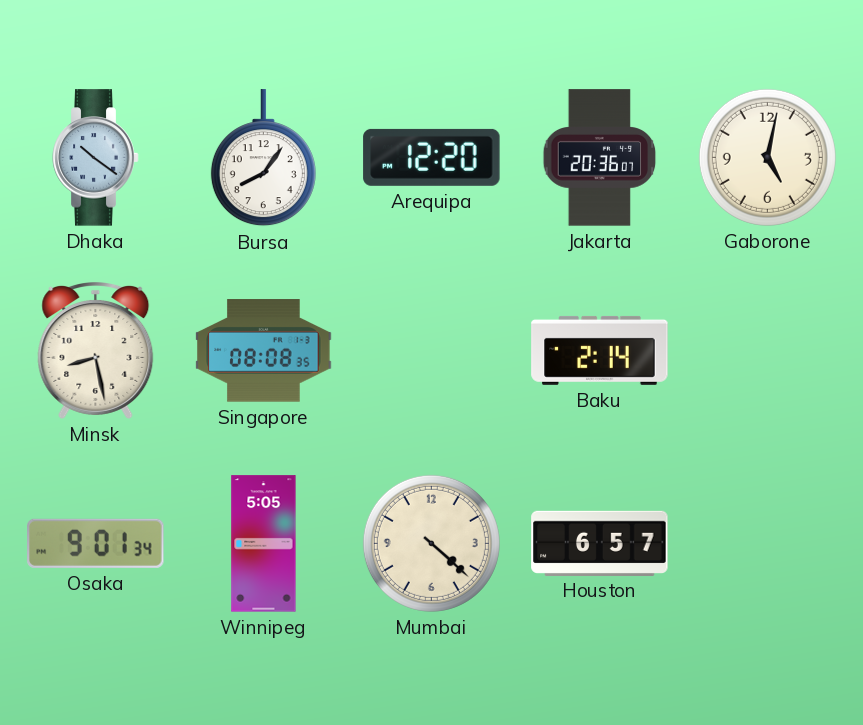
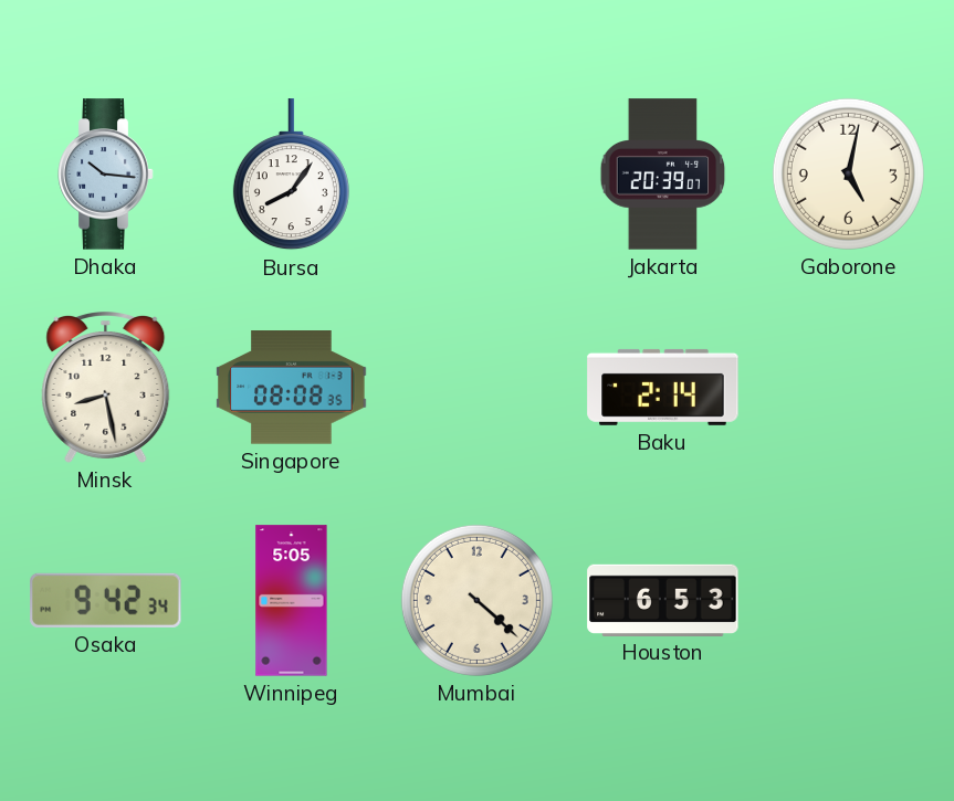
Dhaka: 10:21 -> 10:16 (106, 175)
Arequipa: 12:20 -> none (432, 157)
Jakarta: 20:36 -> 20:39 (663, 175)
Osaka: 9:01 -> 9:42 (106, 600)
Houston: 6:57 -> 6:53 (663, 600)
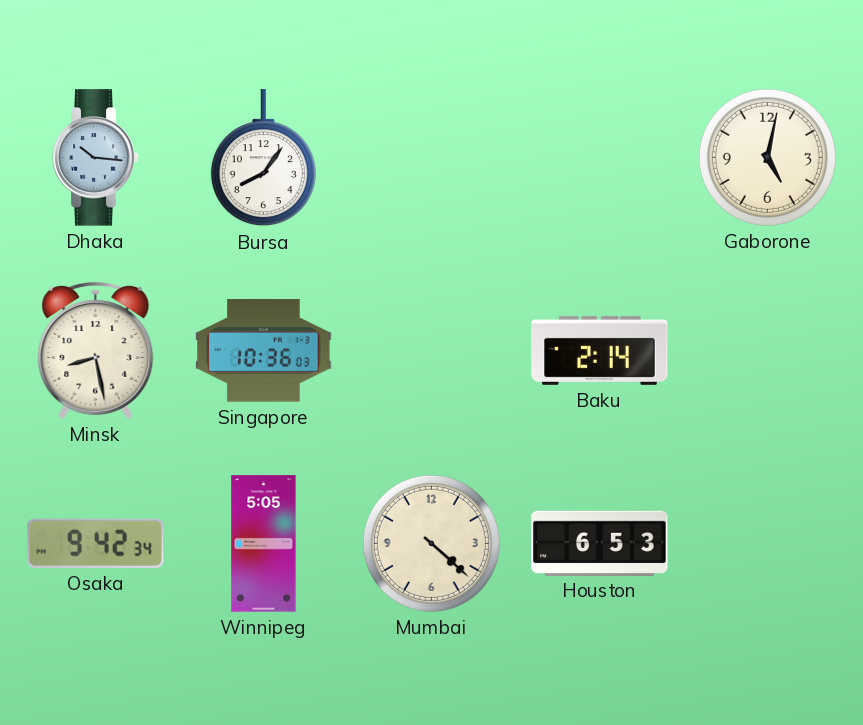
Jakarta: 20:39 -> none (663, 175)
Singapore: 08:08 -> 10:36 (264, 351)
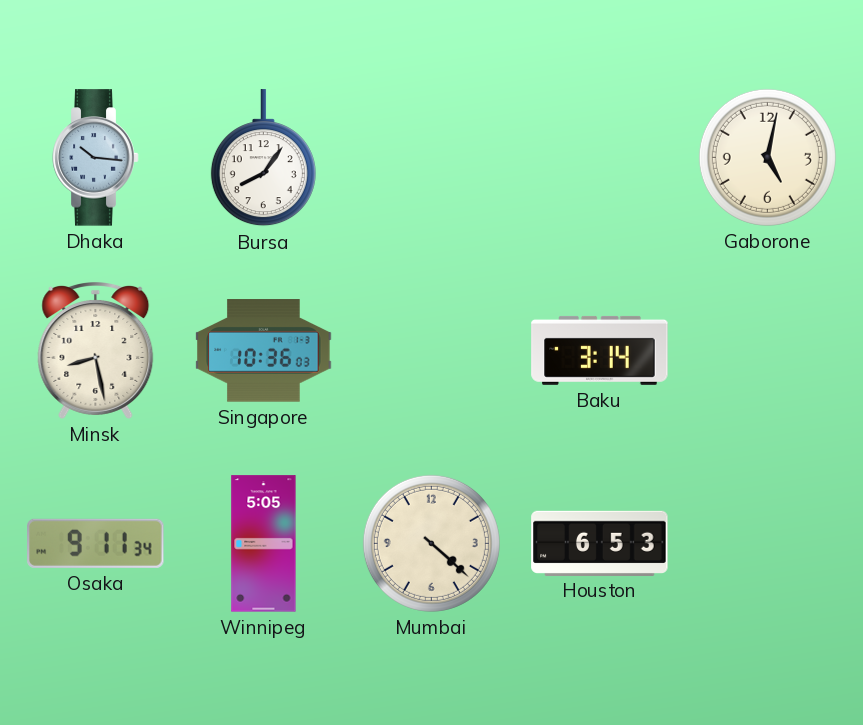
Baku: 2:14 -> 3:14 (600, 350)
Osaka: 9:42 -> 9:11 (96, 543)
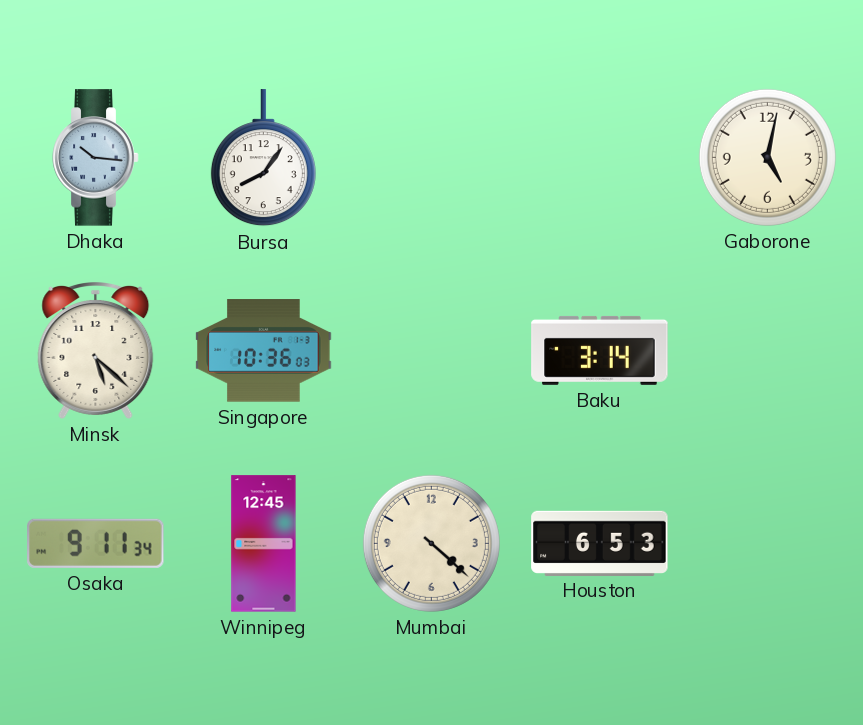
Minsk: 8:28 -> 5:22 (96, 351)
Winnipeg: 5:05 -> 12:45 (264, 544)
